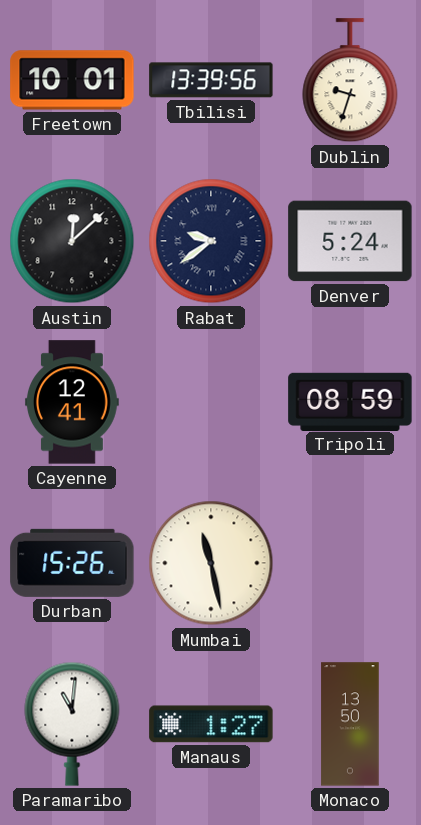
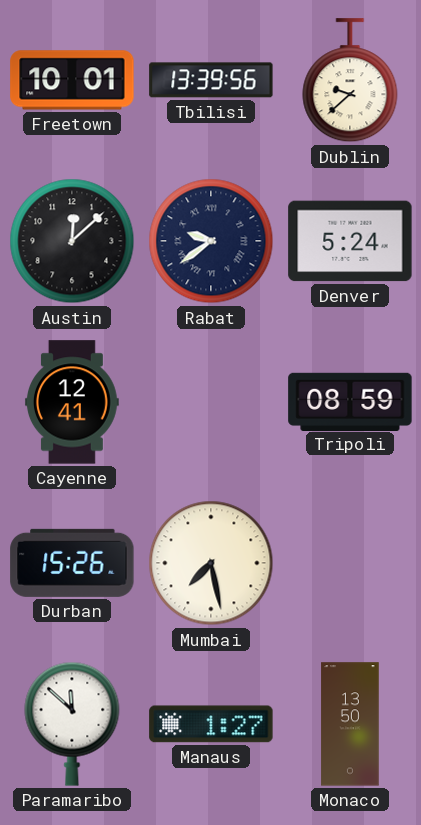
Dublin: 9:33 -> 9:38 (350, 81)
Mumbai: 11:28 -> 7:28 (211, 563)
Paramaribo: 11:01 -> 11:52 (72, 724)
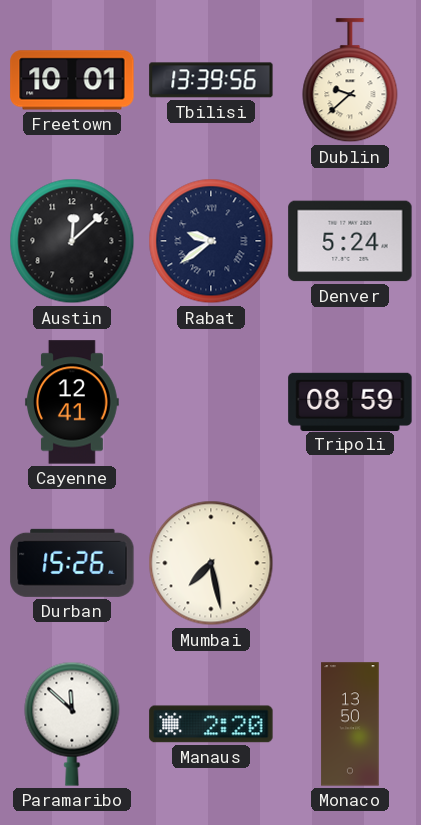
Manaus: 1:27 -> 2:20 (211, 724)
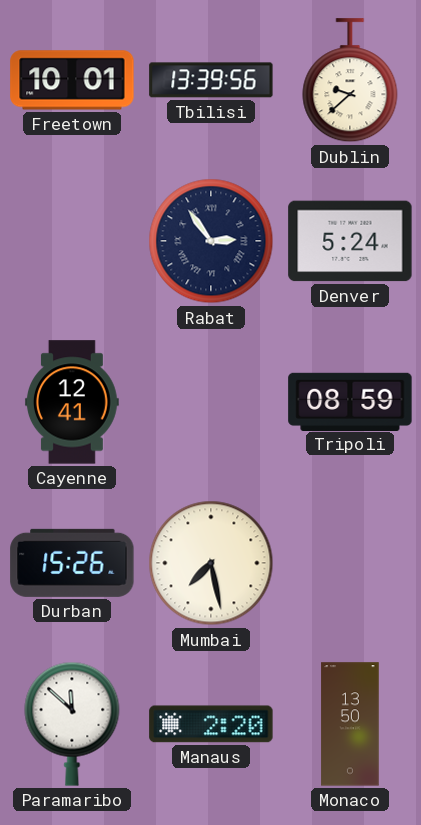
Austin: 12:08 -> none (72, 241)
Rabat: 9:39 -> 2:54 (211, 241)
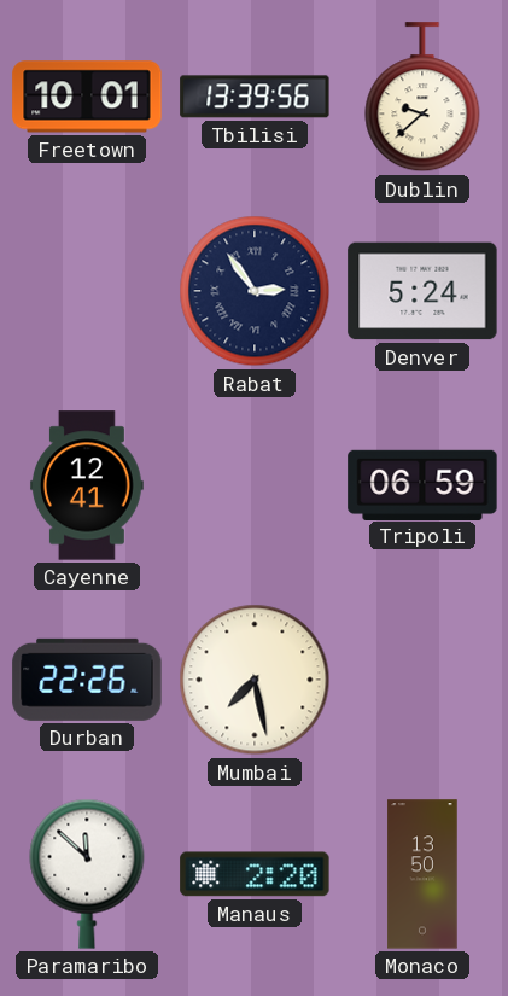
Tripoli: 08:59 -> 06:59 (422, 484)
Durban: 15:26 -> 22:26 (87, 680)
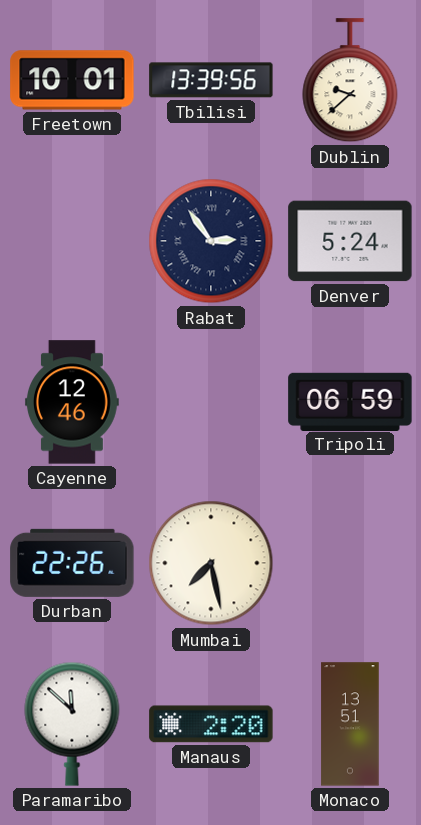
Cayenne: 12:41 -> 12:46 (72, 402)
Monaco: 13:50 -> 13:51 (350, 724)
